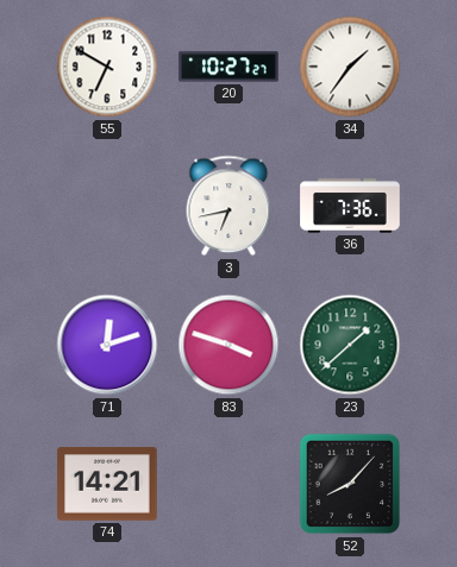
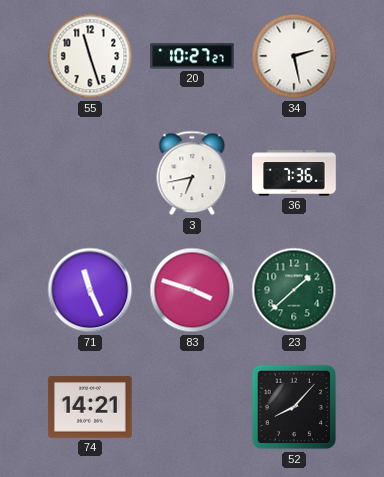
55: 6:50 -> 11:27 (90, 56)
34: 1:36 -> 2:28 (294, 56)
71: 12:12 -> 11:26 (90, 290)
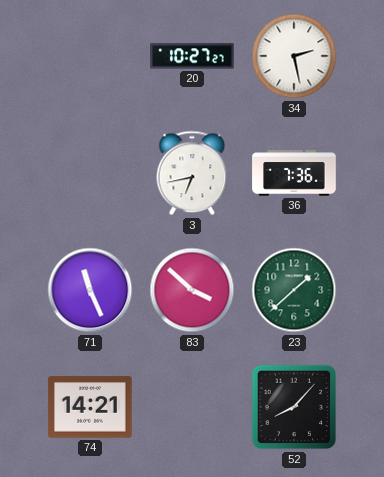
55: 11:27 -> none (90, 56)
83: 3:48 -> 3:52 (192, 290)
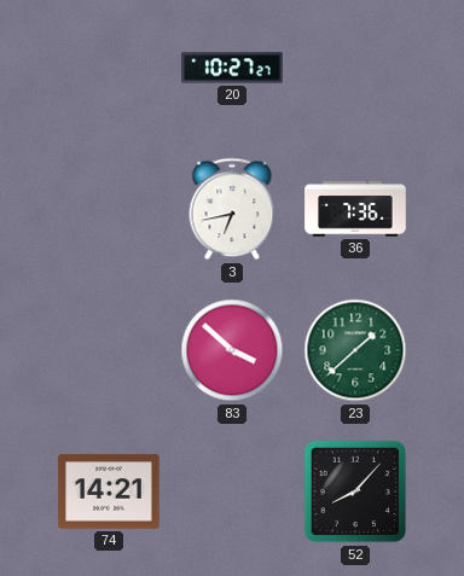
34: 2:28 -> none (294, 56)
71: 11:26 -> none (90, 290)
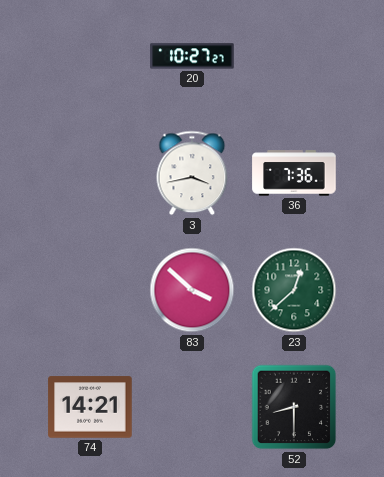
3: 6:43 -> 3:43 (192, 173)
23: 1:38 -> 12:38 (294, 290)
52: 8:07 -> 8:30 (294, 407)
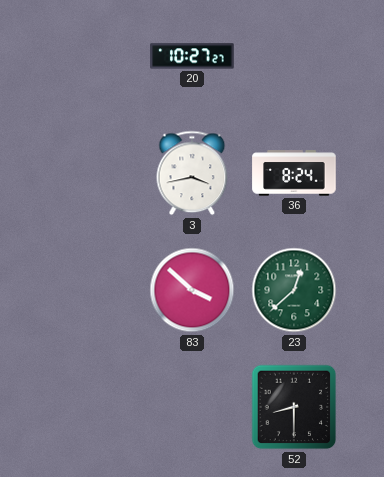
36: 7:36 -> 8:24 (294, 173)
74: 14:21 -> none (90, 407)
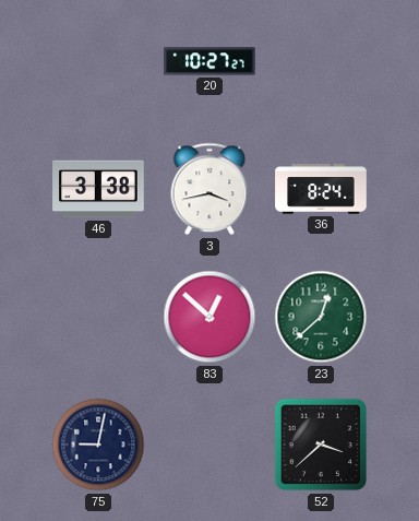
46: none -> 3:38 (98, 189)
83: 3:52 -> 12:52 (209, 317)
75: none -> 9:02 (98, 445)
52: 8:30 -> 3:38 (321, 445)
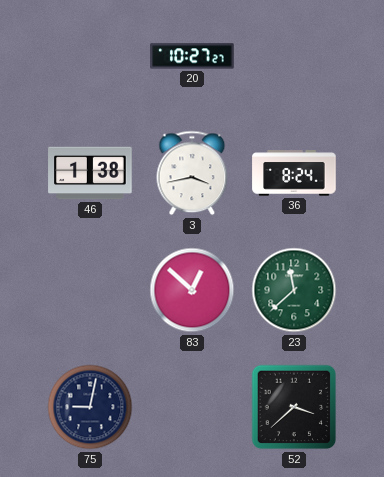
46: 3:38 -> 1:38 (90, 173)
23: 12:38 -> 11:38 (294, 290)
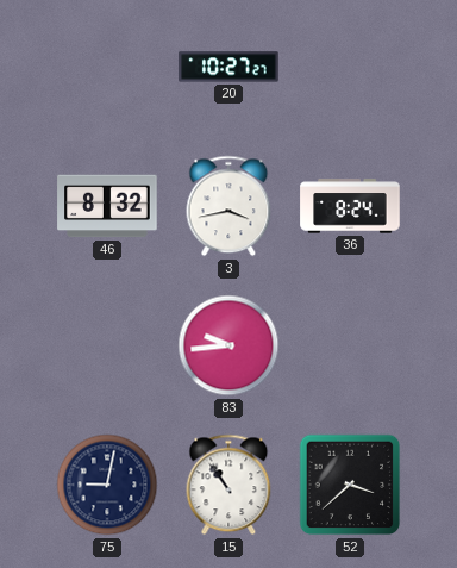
46: 1:38 -> 8:32 (107, 206)
83: 12:52 -> 9:44 (228, 345)
23: 11:38 -> none (294, 290)
15: none -> 10:54 (228, 485)
